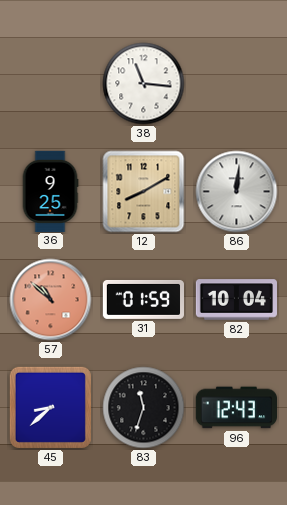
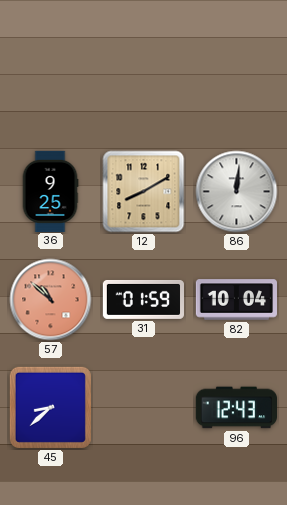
38: 11:16 -> none (144, 84)
83: 11:33 -> none (144, 408)
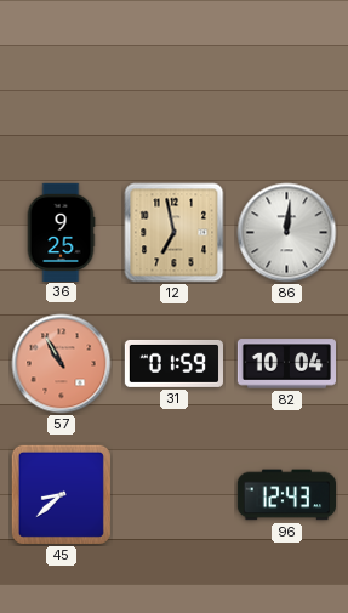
12: 8:10 -> 6:58 (175, 233)
57: 10:52 -> 10:55 (62, 364)
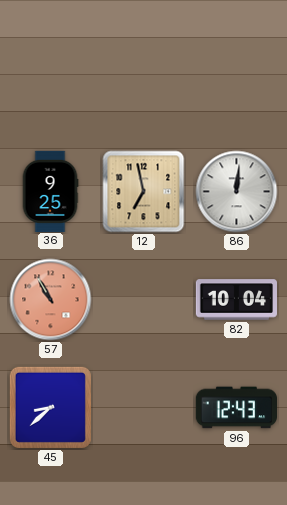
31: 01:59 -> none (173, 363)
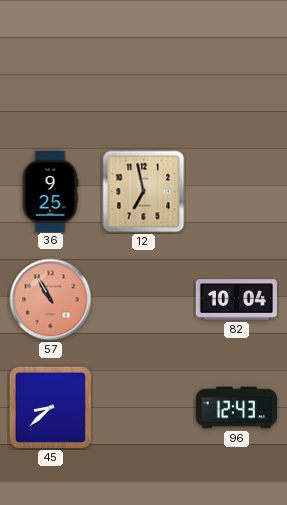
86: 12:01 -> none (237, 192)
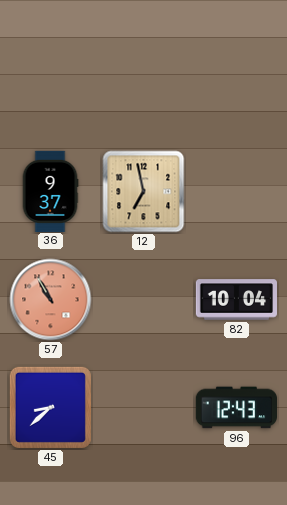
36: 9:25 -> 9:37 (50, 191)
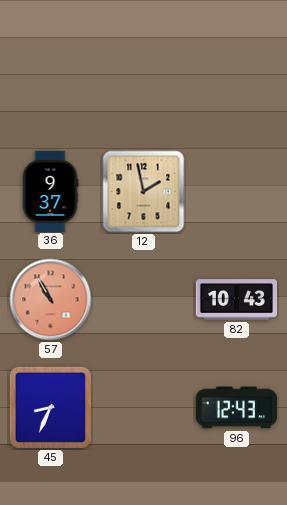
12: 6:58 -> 1:58 (144, 192)
82: 10:04 -> 10:43 (236, 300)
45: 8:38 -> 8:34 (50, 407)
